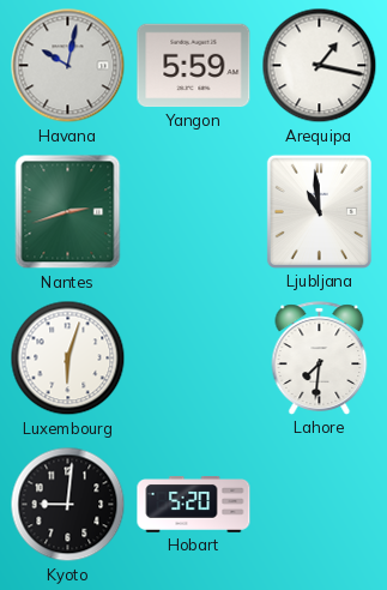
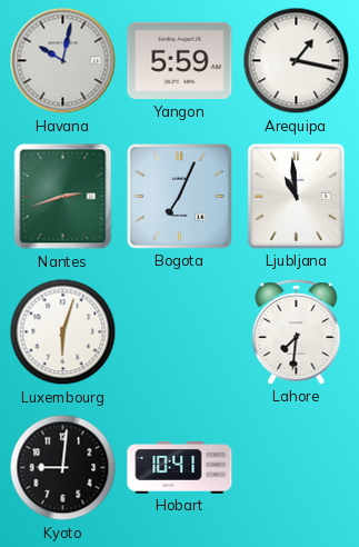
Bogota: none -> 7:04 (180, 197)
Hobart: 5:20 -> 10:41 (180, 468)
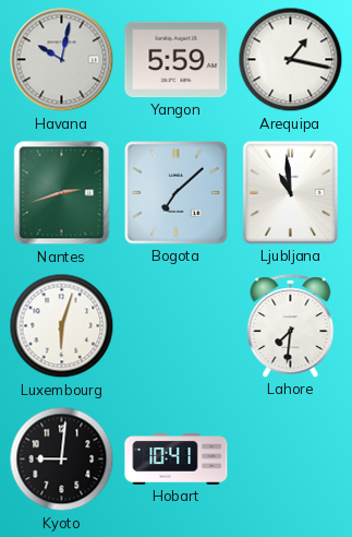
Bogota: 7:04 -> 7:08 (177, 193)
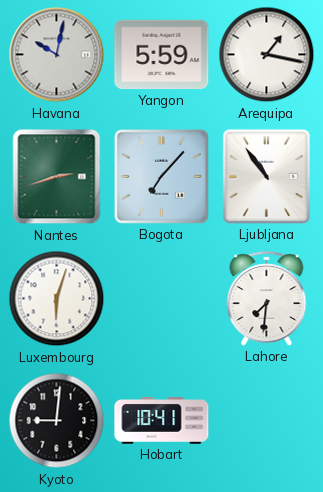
Bogota: 7:08 -> 7:07 (162, 177)
Ljubljana: 10:59 -> 10:54 (266, 176)
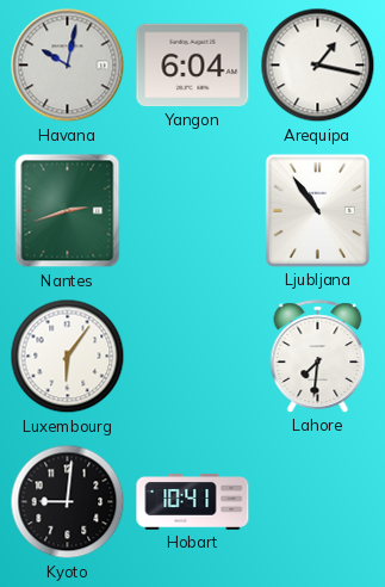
Yangon: 5:59 -> 6:04 (193, 66)
Bogota: 7:07 -> none (162, 177)
Luxembourg: 6:03 -> 6:06 (68, 357)
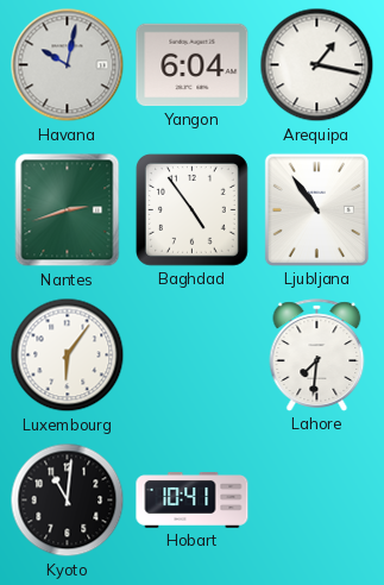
Baghdad: none -> 4:54 (191, 209)
Kyoto: 9:01 -> 11:01 (68, 501)
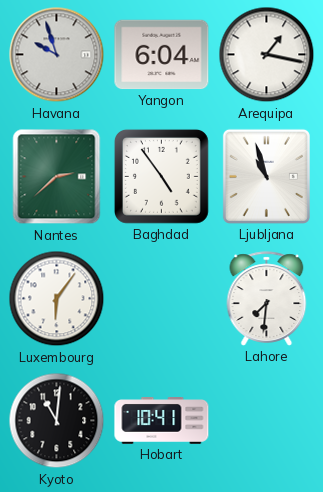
Havana: 10:02 -> 9:57 (57, 55)
Nantes: 2:42 -> 2:38 (57, 177)
Ljubljana: 10:54 -> 10:57 (266, 176)
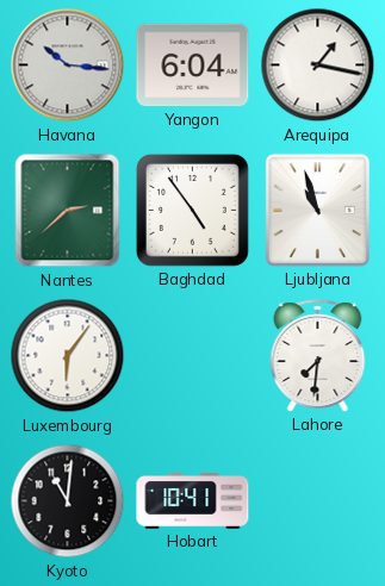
Havana: 9:57 -> 10:16 (68, 66)
